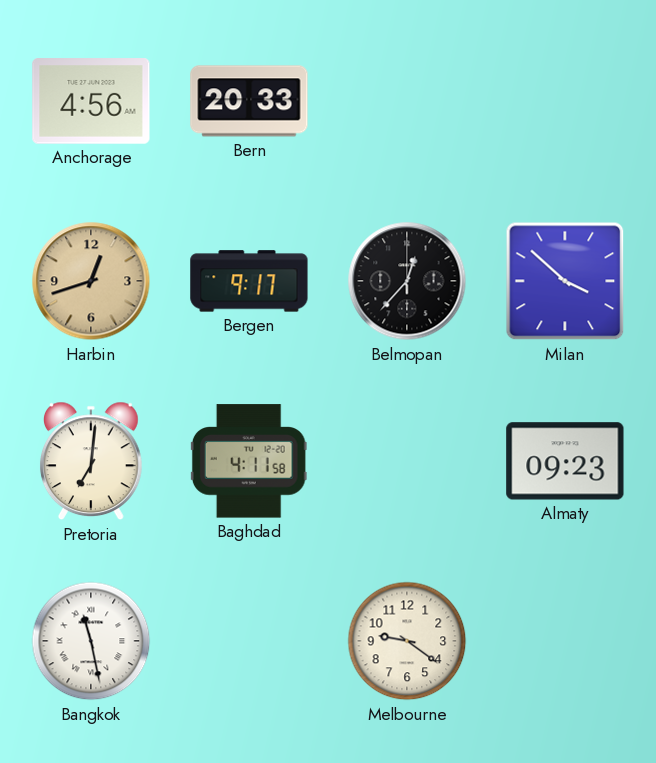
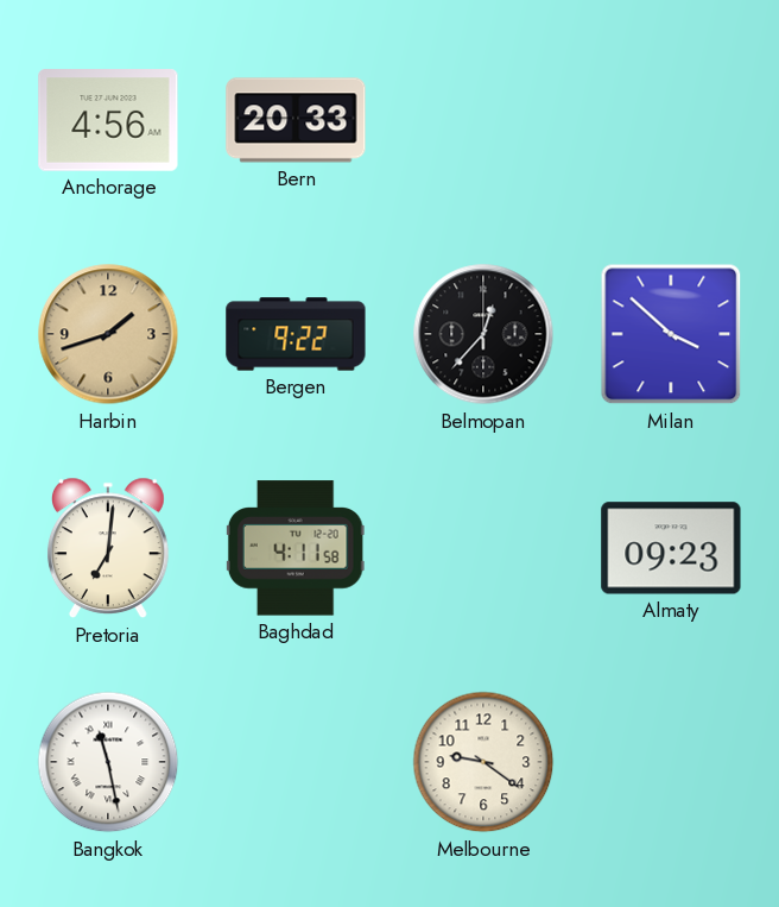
Harbin: 12:42 -> 1:42 (108, 334)
Bergen: 9:17 -> 9:22 (296, 334)
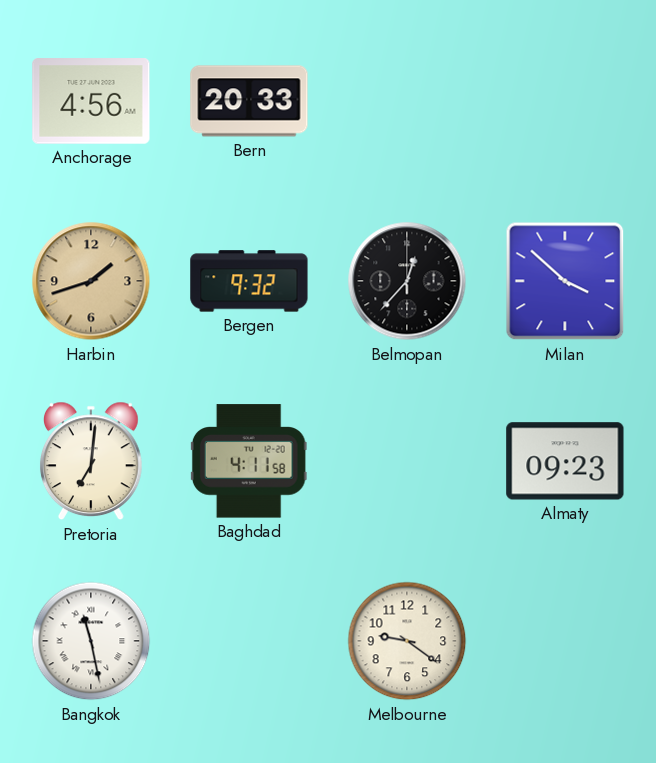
Bergen: 9:22 -> 9:32 (249, 281)
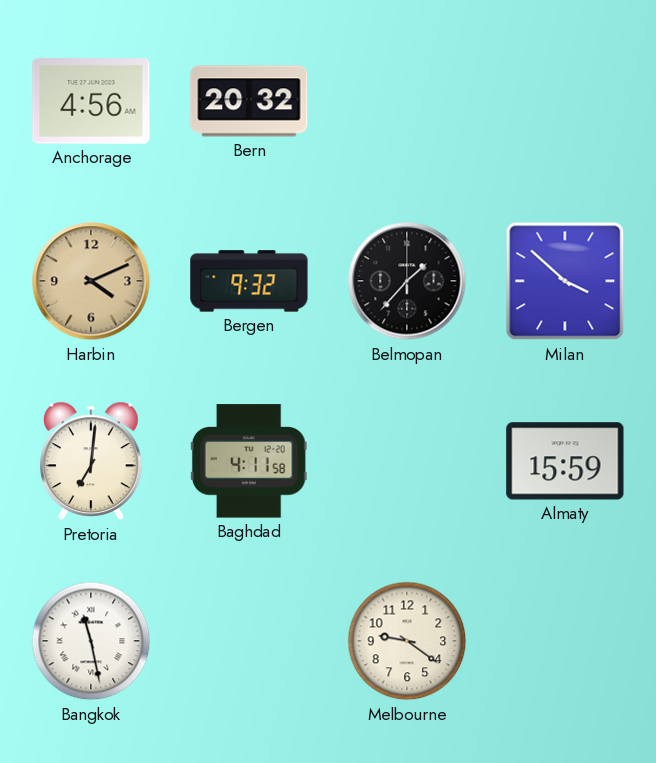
Bern: 20:33 -> 20:32 (249, 101)
Harbin: 1:42 -> 4:11 (91, 281)
Belmopan: 12:37 -> 1:37 (407, 281)
Almaty: 09:23 -> 15:59 (565, 461)
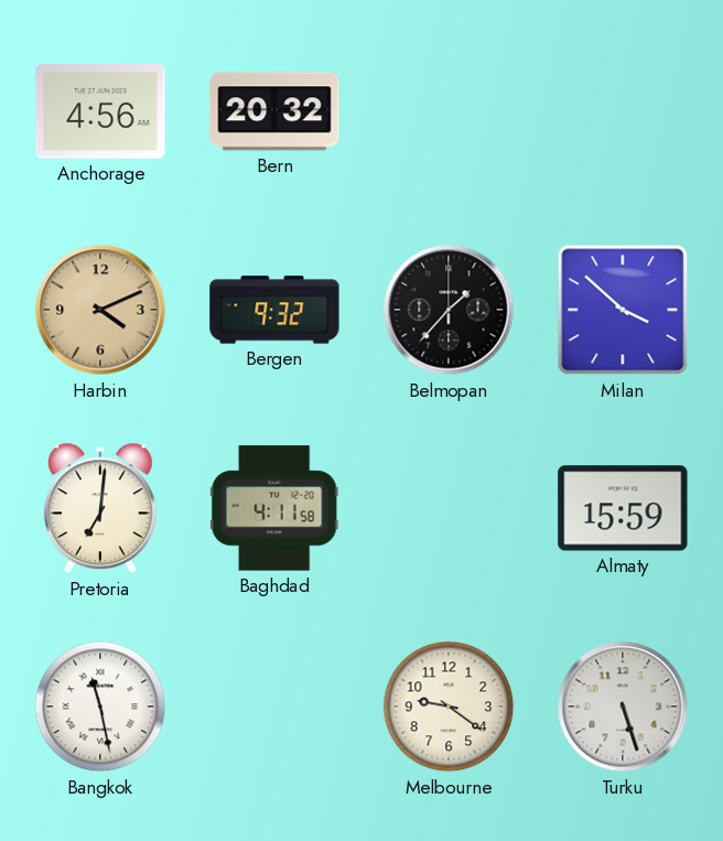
Turku: none -> 5:27 (623, 707)
